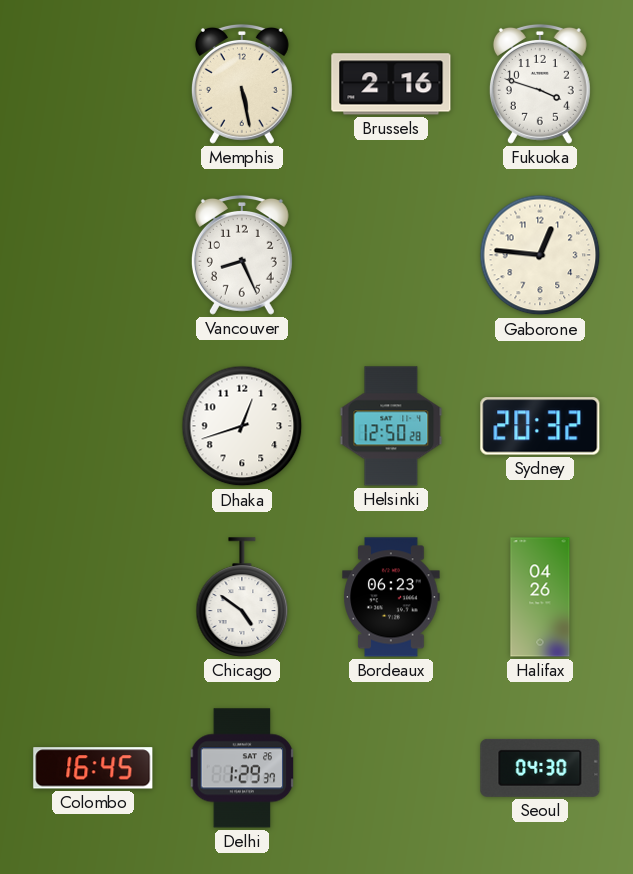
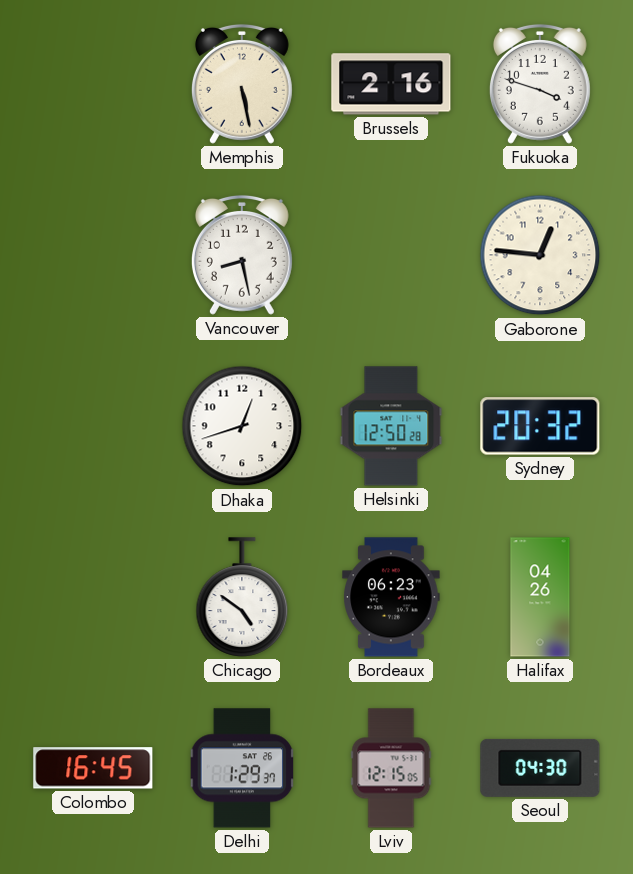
Vancouver: 8:26 -> 8:28 (242, 255)
Lviv: none -> 12:15 (391, 768)
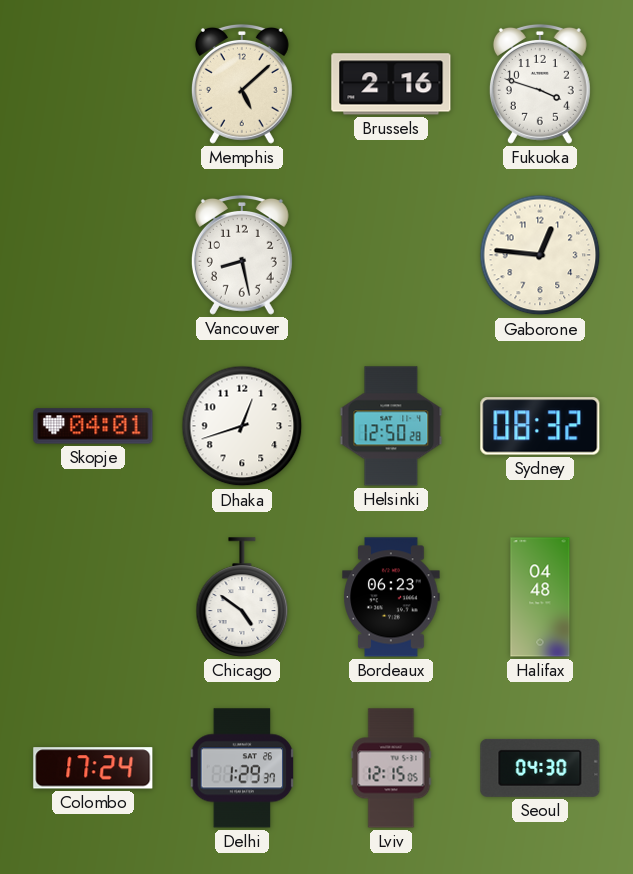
Memphis: 5:28 -> 5:08 (242, 84)
Skopje: none -> 04:01 (93, 426)
Sydney: 20:32 -> 08:32 (540, 426)
Halifax: 04:26 -> 04:48 (540, 597)
Colombo: 16:45 -> 17:24 (93, 768)
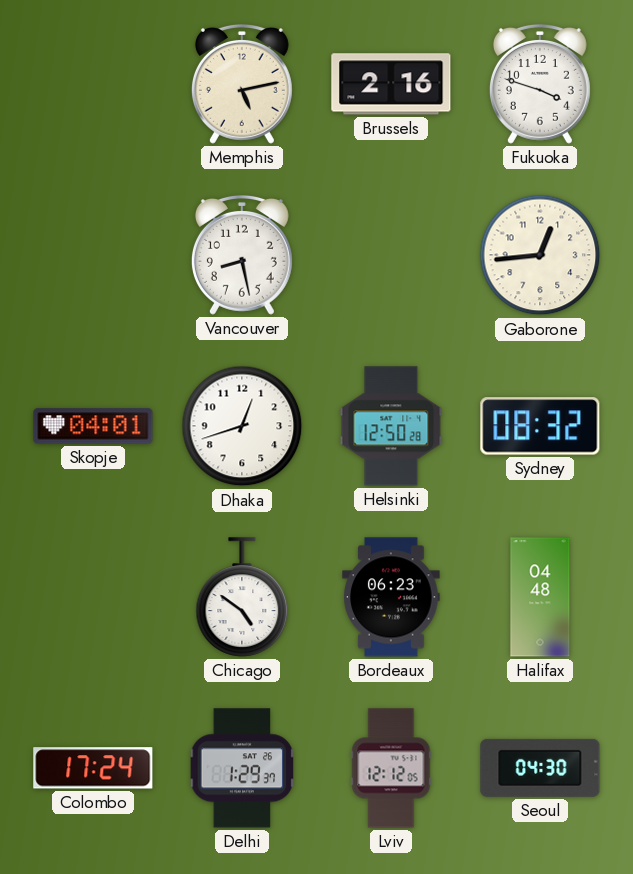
Memphis: 5:08 -> 5:13 (242, 84)
Gaborone: 12:46 -> 12:44 (540, 255)
Lviv: 12:15 -> 12:12 (391, 768)
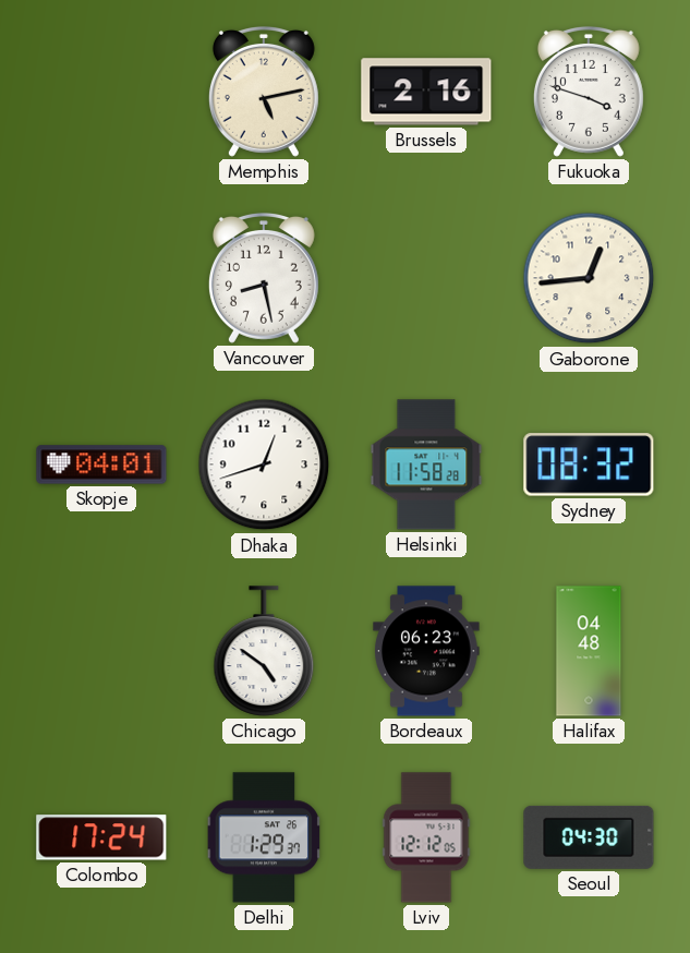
Helsinki: 12:50 -> 11:58 (426, 465)
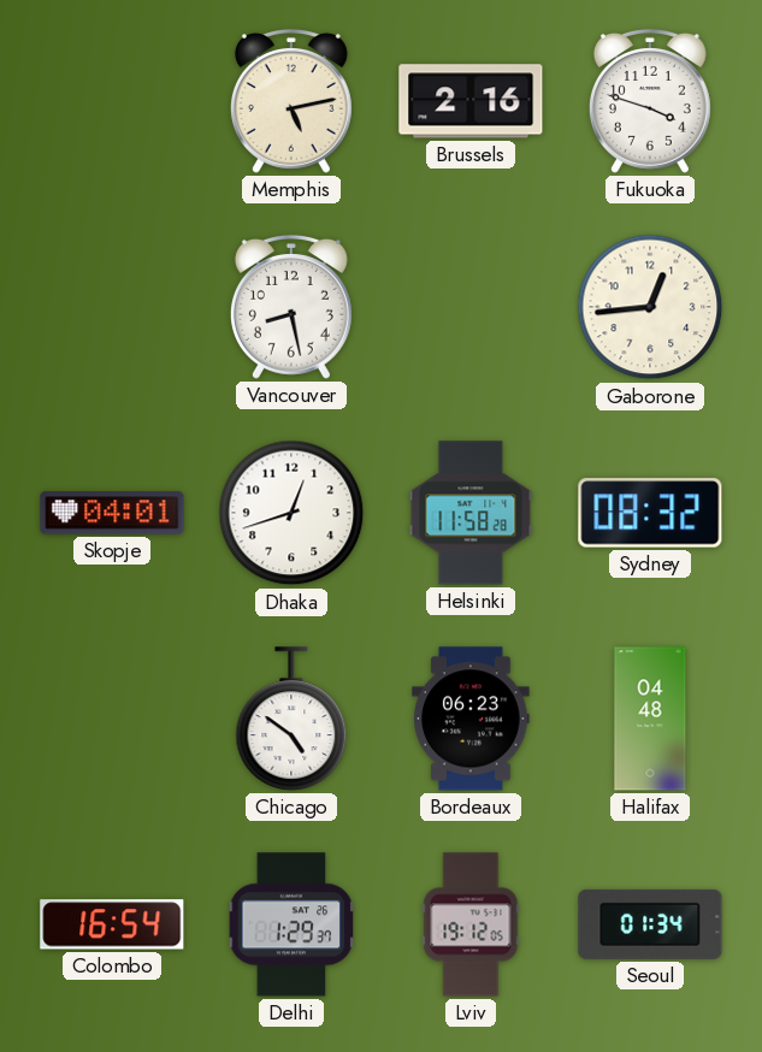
Colombo: 17:24 -> 16:54 (112, 924)
Lviv: 12:12 -> 19:12 (471, 924)
Seoul: 04:30 -> 01:34 (650, 924)
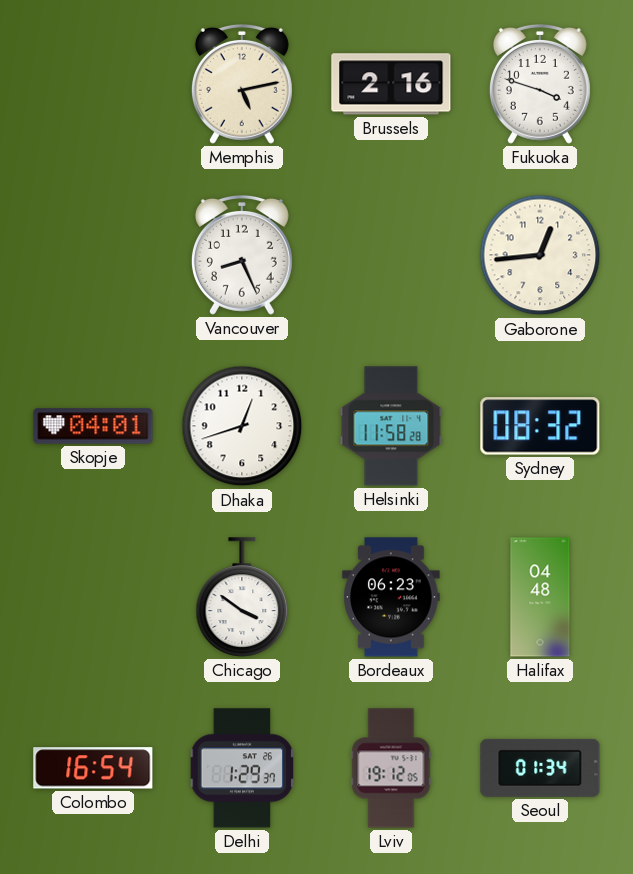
Vancouver: 8:28 -> 8:26 (242, 255)
Chicago: 4:51 -> 3:51 (242, 597)
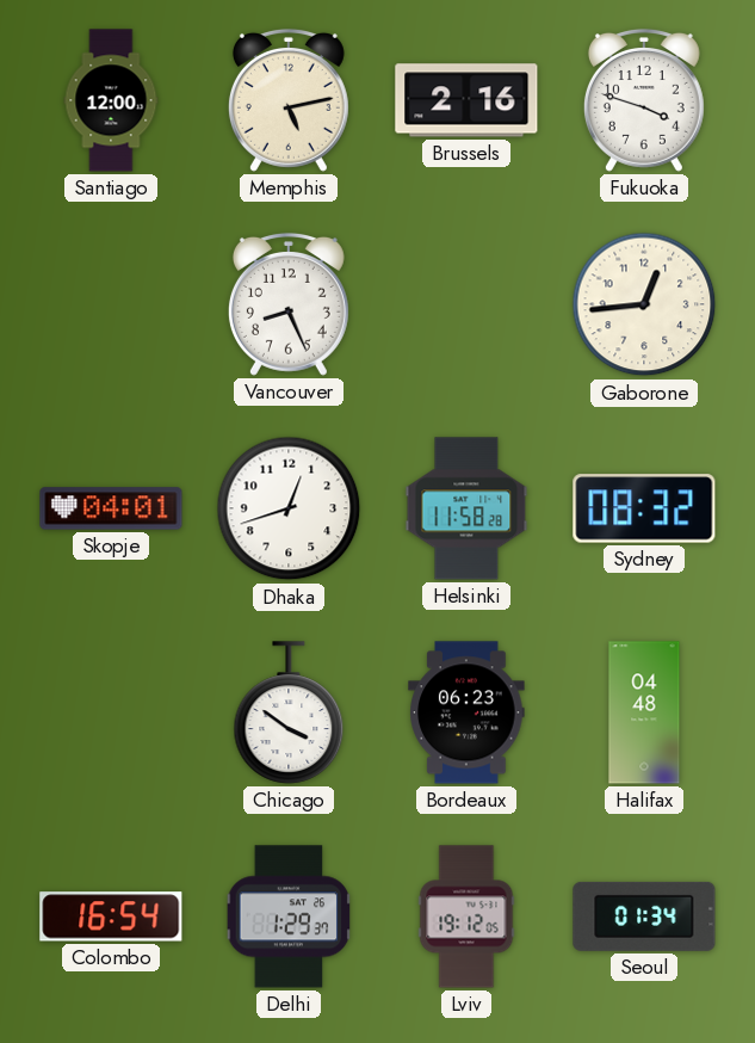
Santiago: none -> 12:00 (111, 100)
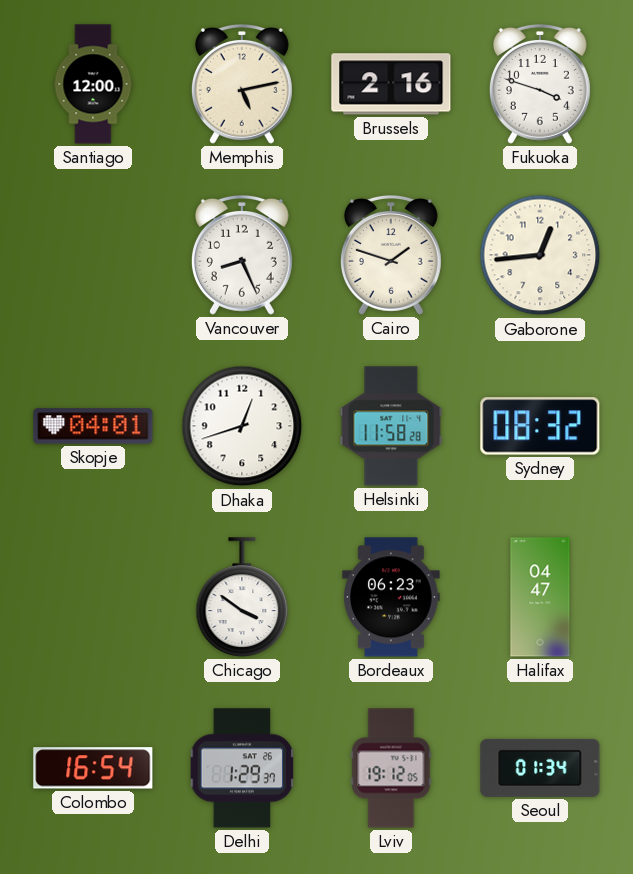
Cairo: none -> 1:48 (391, 255)
Halifax: 04:48 -> 04:47 (540, 597)
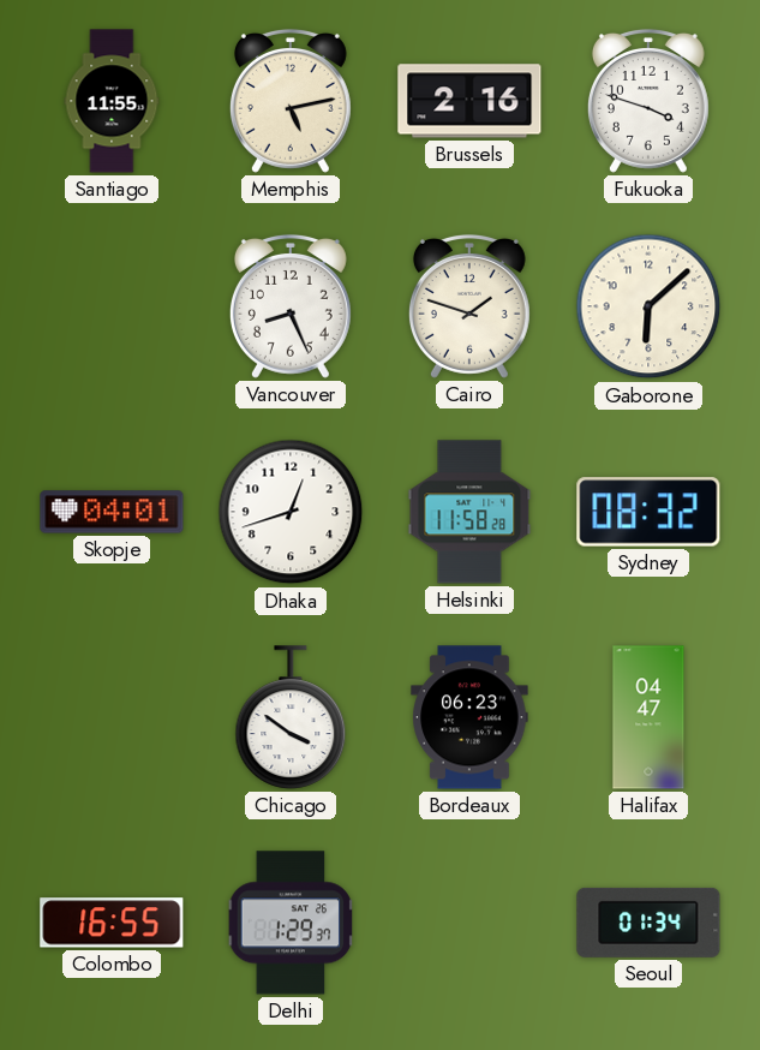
Santiago: 12:00 -> 11:55 (112, 101)
Gaborone: 12:44 -> 6:08 (648, 306)
Colombo: 16:54 -> 16:55 (112, 923)
Lviv: 19:12 -> none (391, 768)
